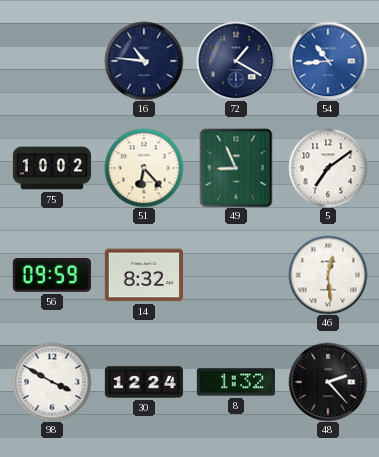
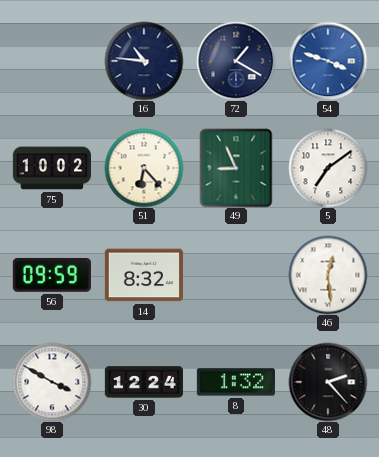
54: 10:44 -> 3:48 (328, 61)
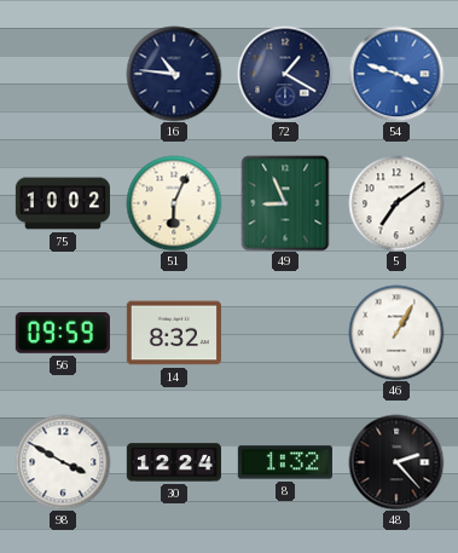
51: 6:23 -> 6:04 (174, 203)
46: 12:29 -> 1:05 (396, 333)
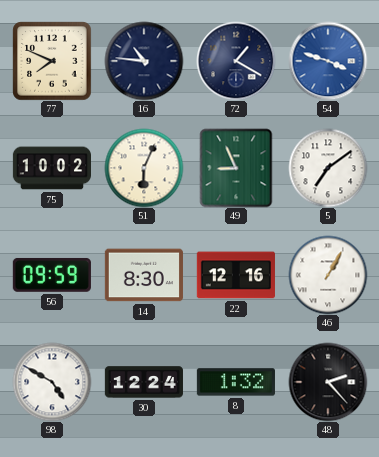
77: none -> 7:49 (52, 61)
14: 8:32 -> 8:30 (144, 275)
22: none -> 12:16 (236, 275)
98: 3:50 -> 4:50 (52, 382)
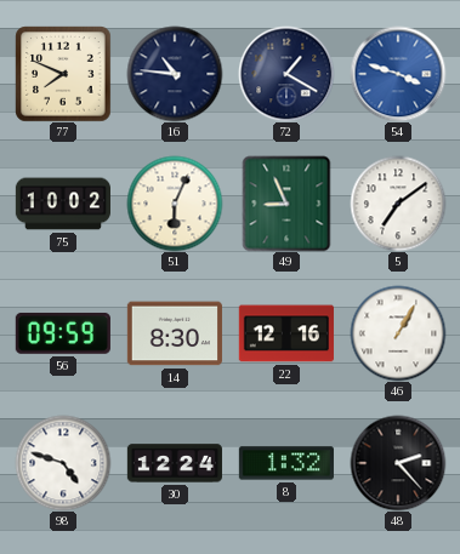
98: 4:50 -> 4:48 (63, 463)
